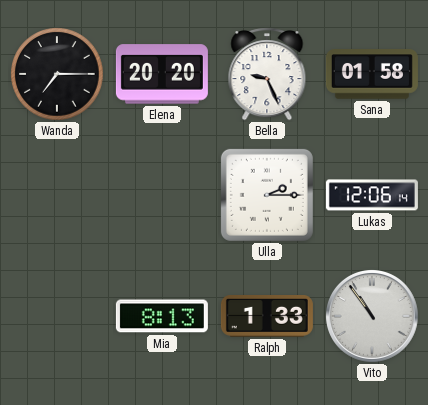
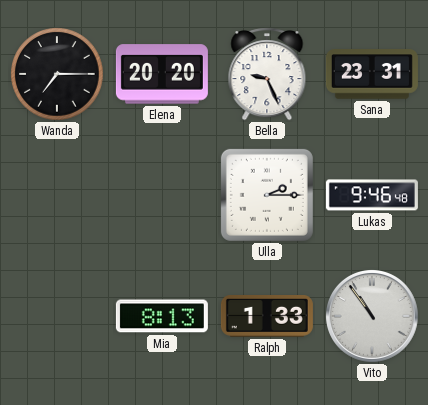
Sana: 01:58 -> 23:31 (372, 74)
Lukas: 12:06 -> 9:46 (372, 195)
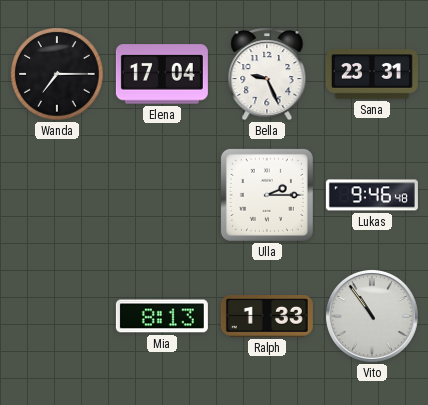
Elena: 20:20 -> 17:04 (162, 74)
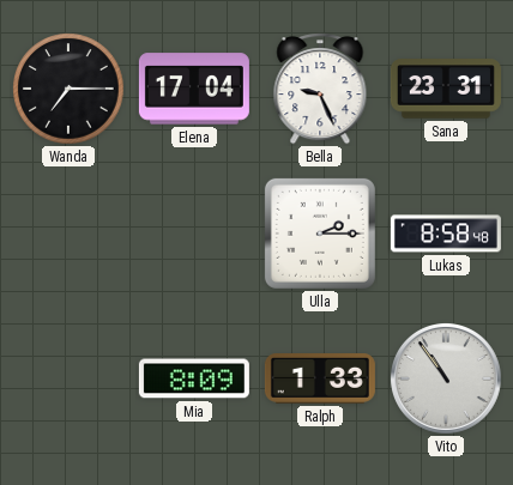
Lukas: 9:46 -> 8:58 (446, 234)
Mia: 8:13 -> 8:09 (194, 378)
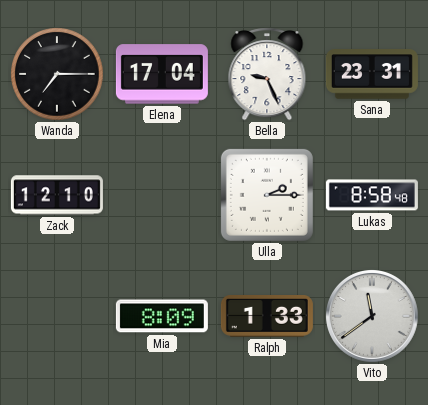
Zack: none -> 12:10 (57, 195)
Vito: 10:54 -> 11:39 (373, 317)
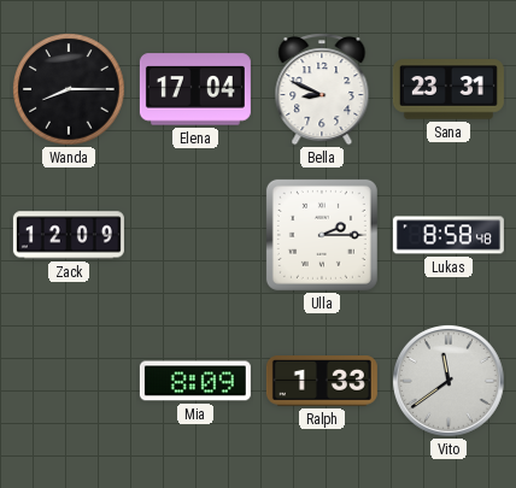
Wanda: 7:15 -> 8:15 (69, 89)
Bella: 9:26 -> 8:49 (322, 89)
Zack: 12:10 -> 12:09 (69, 235)
